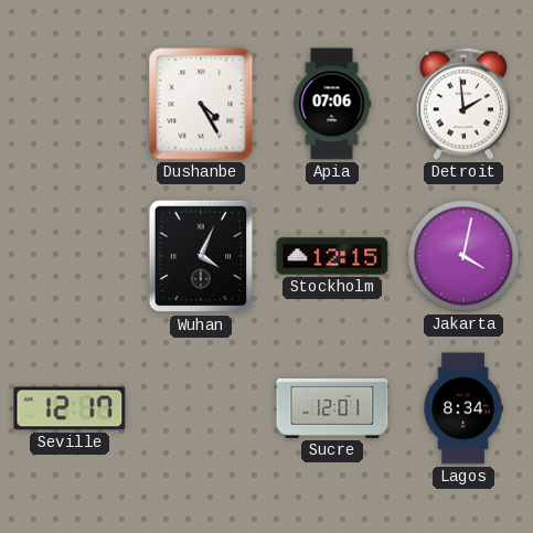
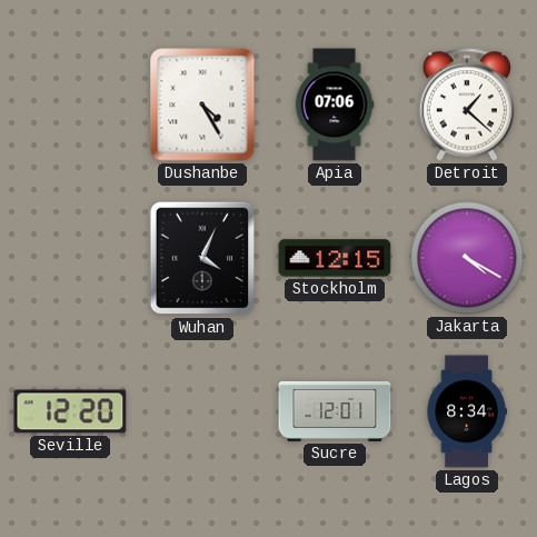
Detroit: 1:59 -> 1:22 (466, 105)
Jakarta: 4:02 -> 4:20 (467, 258)
Seville: 12:17 -> 12:20 (70, 411)
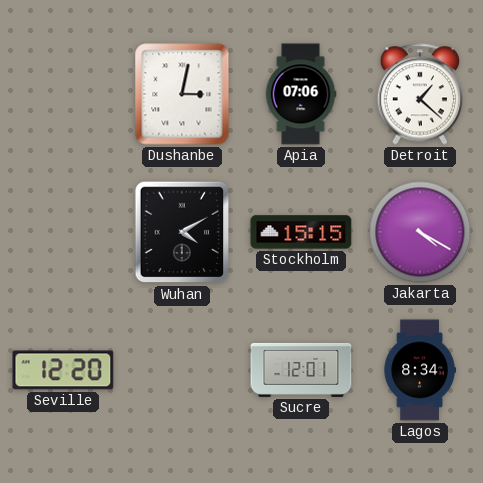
Dushanbe: 4:25 -> 3:02 (182, 94)
Wuhan: 4:04 -> 4:10 (182, 232)
Stockholm: 12:15 -> 15:15 (301, 232)
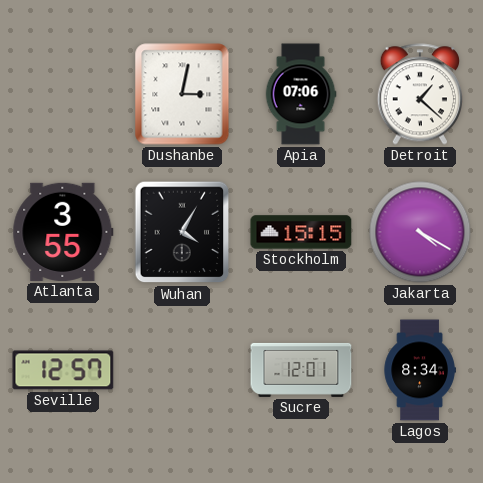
Atlanta: none -> 3:55 (63, 232)
Wuhan: 4:10 -> 4:05 (182, 232)
Seville: 12:20 -> 12:57 (63, 370)
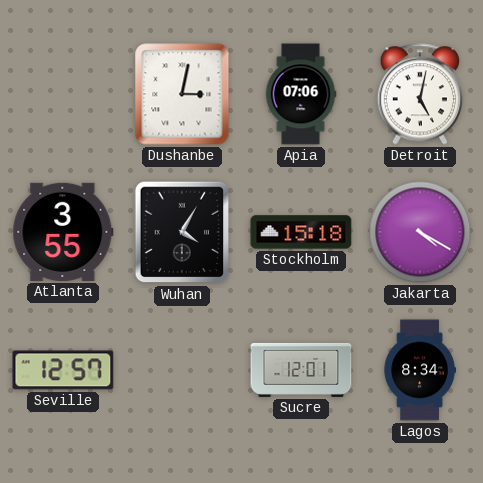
Detroit: 1:22 -> 5:02 (419, 94)
Stockholm: 15:15 -> 15:18 (301, 232)
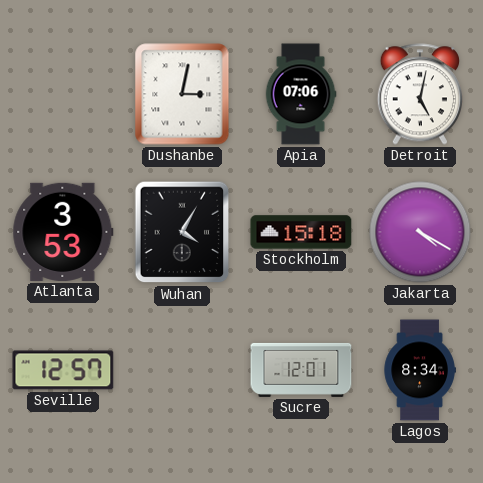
Atlanta: 3:55 -> 3:53 (63, 232)
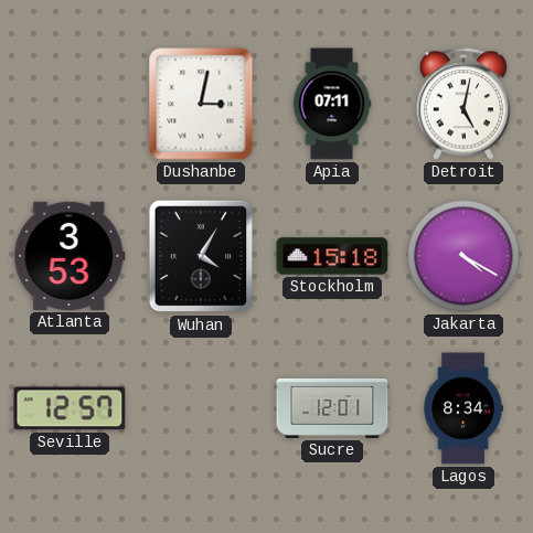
Apia: 07:06 -> 07:11 (332, 104)
